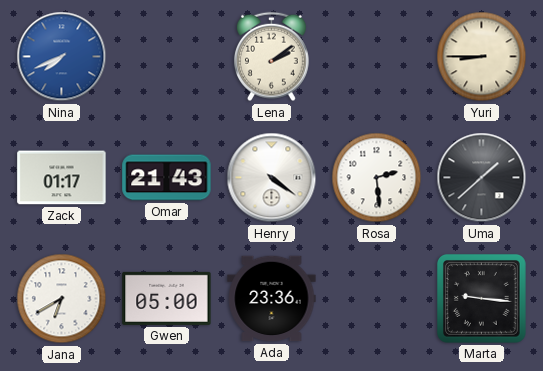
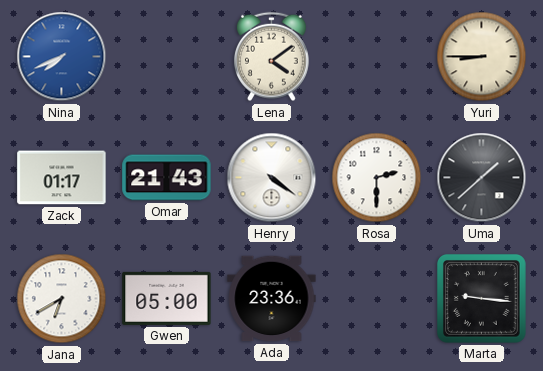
Lena: 2:09 -> 4:09 (272, 57)
Rosa: 2:29 -> 2:30 (377, 178)
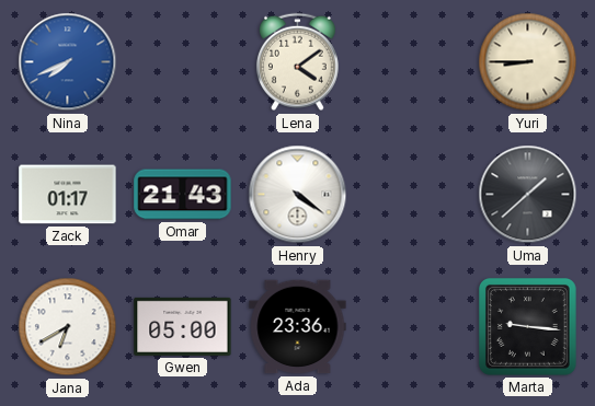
Rosa: 2:30 -> none (377, 178)
